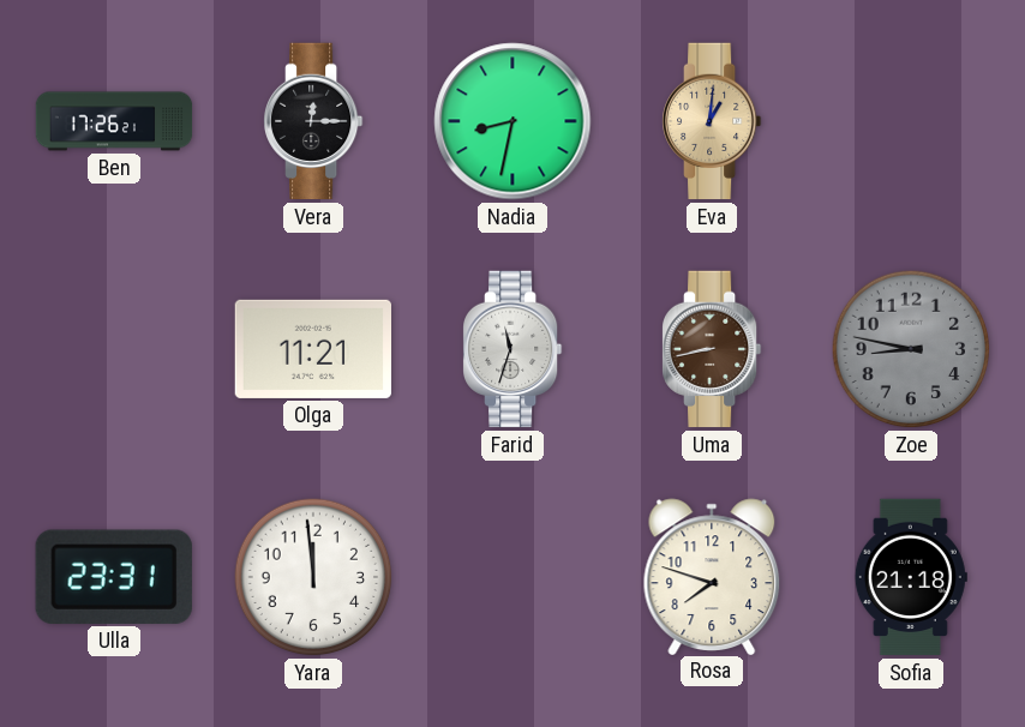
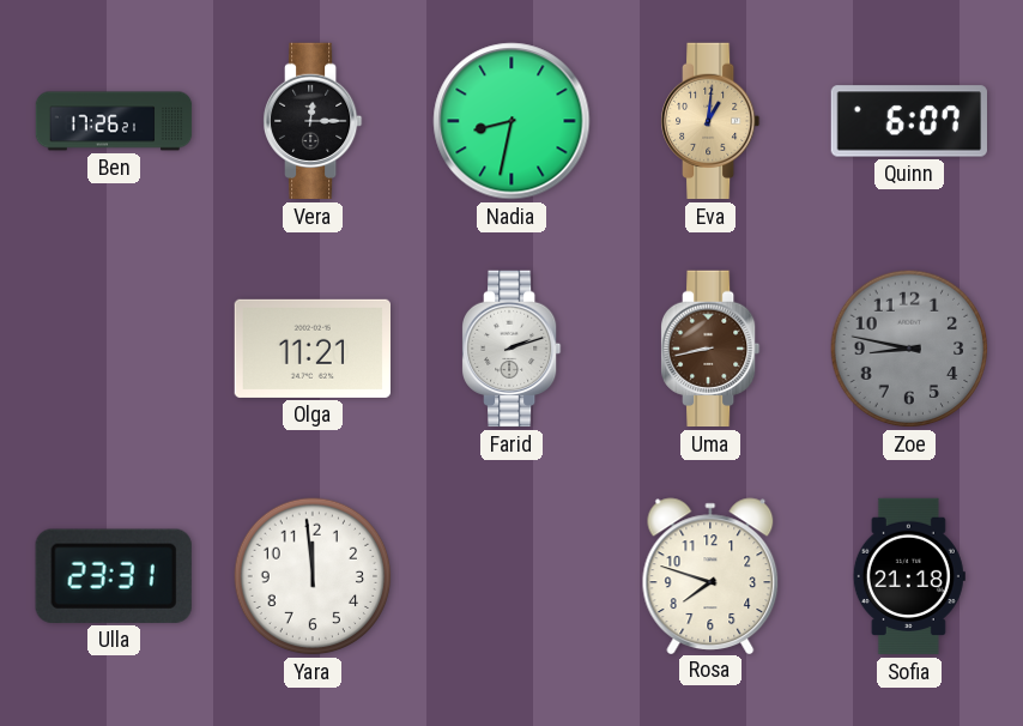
Quinn: none -> 6:07 (908, 121)
Farid: 11:33 -> 2:12 (513, 349)
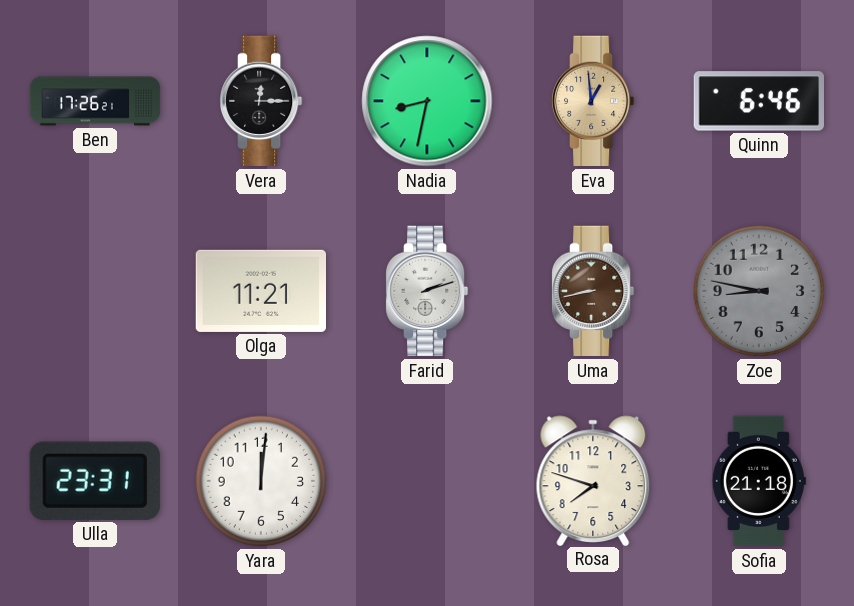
Eva: 1:01 -> 12:59 (594, 101)
Quinn: 6:07 -> 6:46 (758, 101)
Yara: 11:59 -> 12:01 (261, 481)
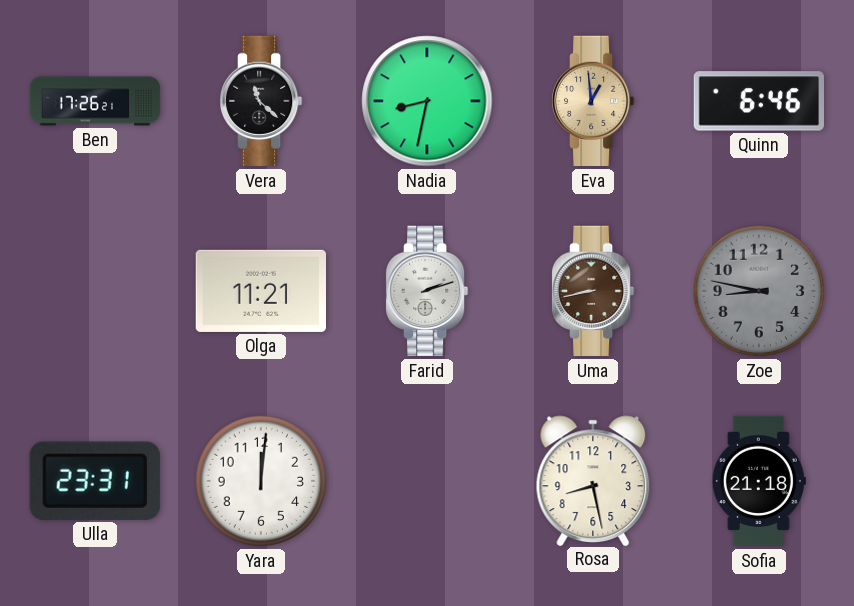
Vera: 12:15 -> 11:22 (262, 101)
Rosa: 7:48 -> 8:28 (593, 480)
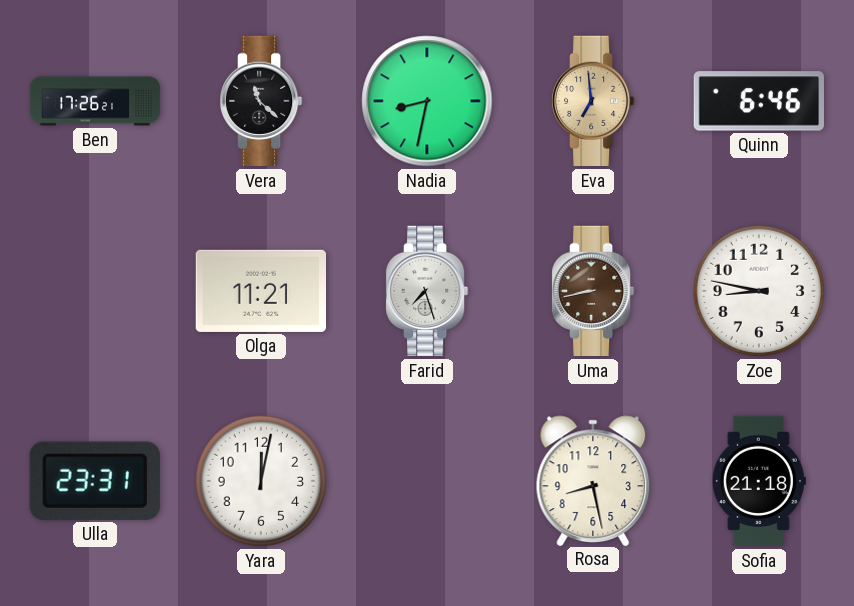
Eva: 12:59 -> 6:59 (594, 101)
Farid: 2:12 -> 7:27 (428, 291)
Zoe dial: grey -> white (759, 291)
Yara: 12:01 -> 12:02 (261, 481)
